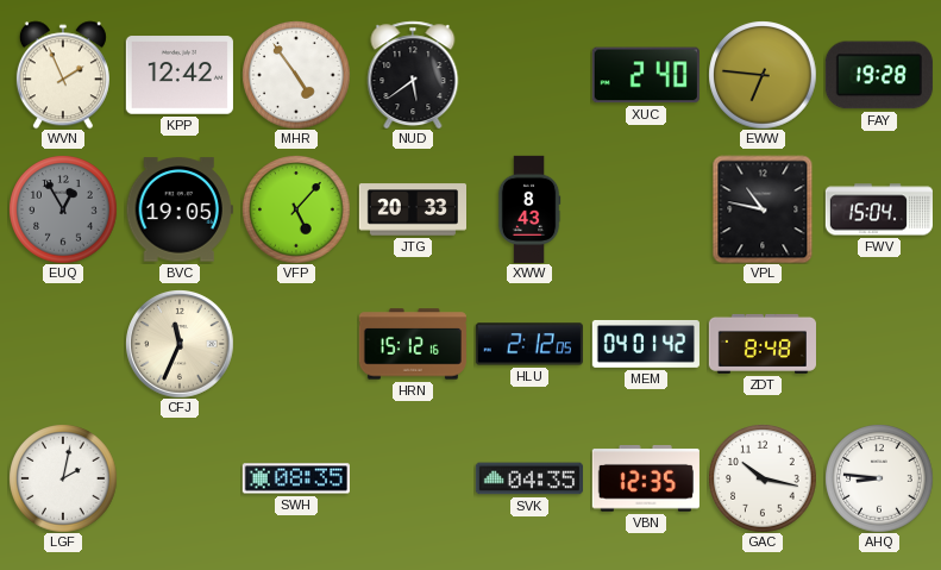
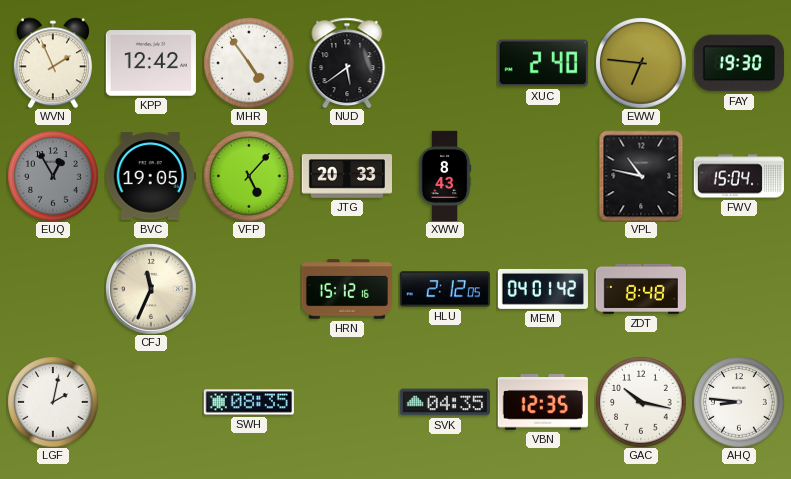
FAY: 19:28 -> 19:30 (739, 63)
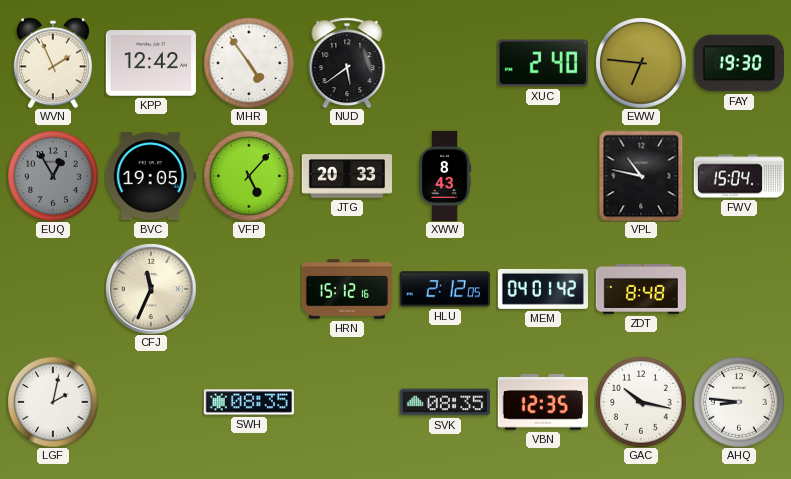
SVK: 04:35 -> 08:35 (445, 402)
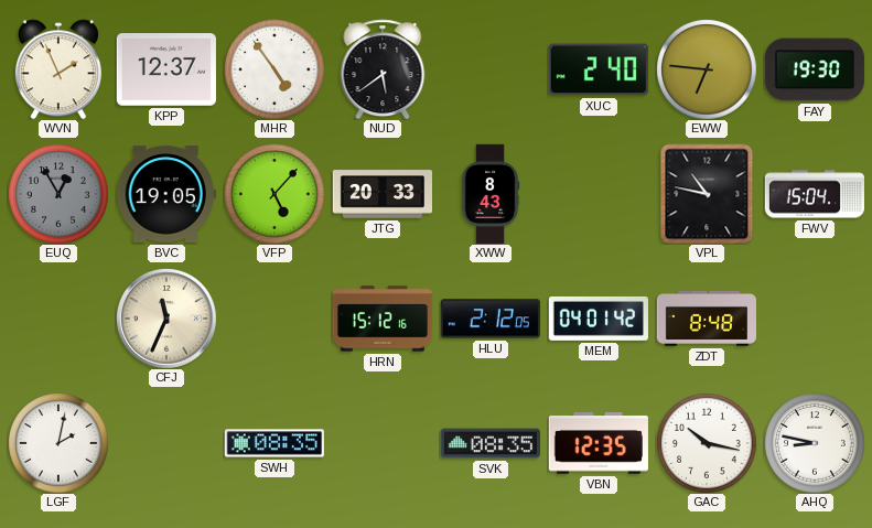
KPP: 12:42 -> 12:37 (166, 69)
AHQ: 8:46 -> 8:47 (815, 443)
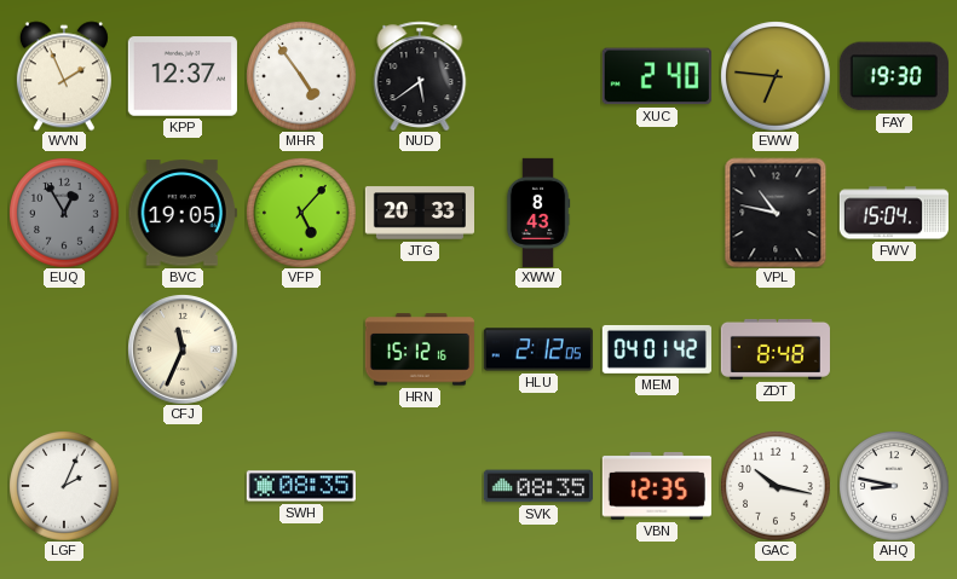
LGF: 2:02 -> 2:04 (64, 486)
